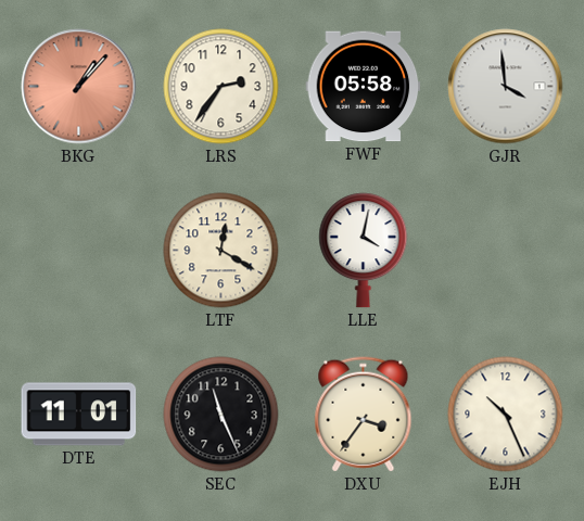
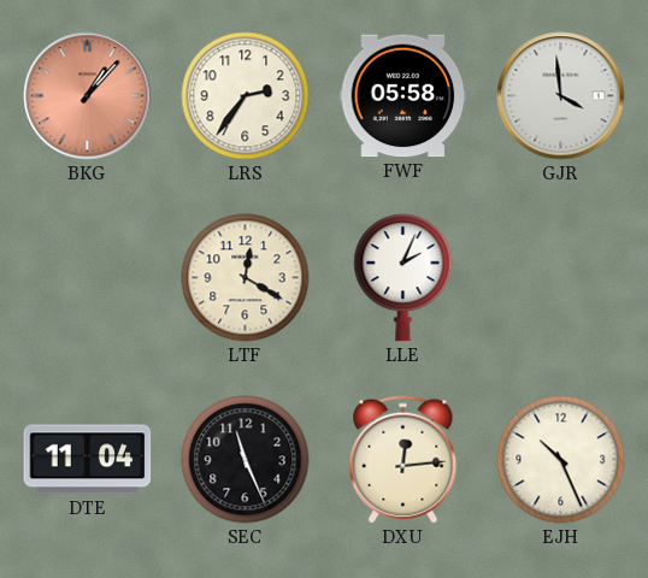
LLE: 4:02 -> 2:04 (403, 278)
DTE: 11:01 -> 11:04 (88, 460)
DXU: 3:36 -> 12:14 (403, 460)
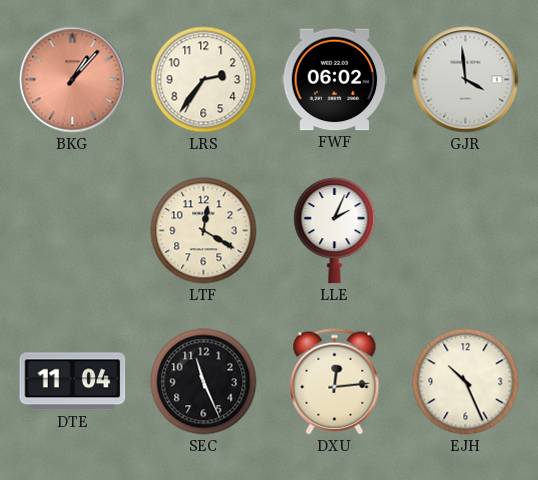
FWF: 05:58 -> 06:02 (335, 80)
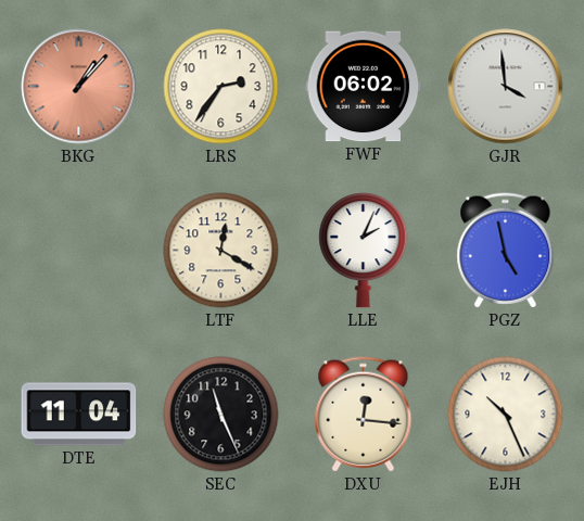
PGZ: none -> 4:58 (506, 251)
DXU: 12:14 -> 12:16 (364, 415)
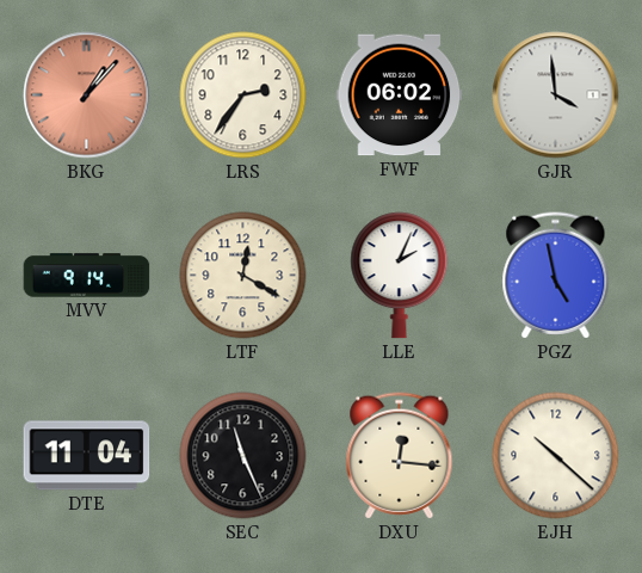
MVV: none -> 9:14 (87, 276)
EJH: 10:26 -> 10:22 (556, 456)
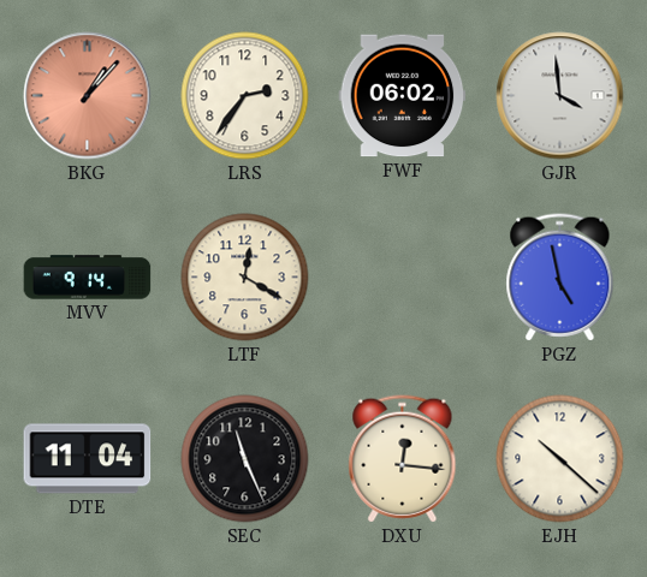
LLE: 2:04 -> none (400, 276)
